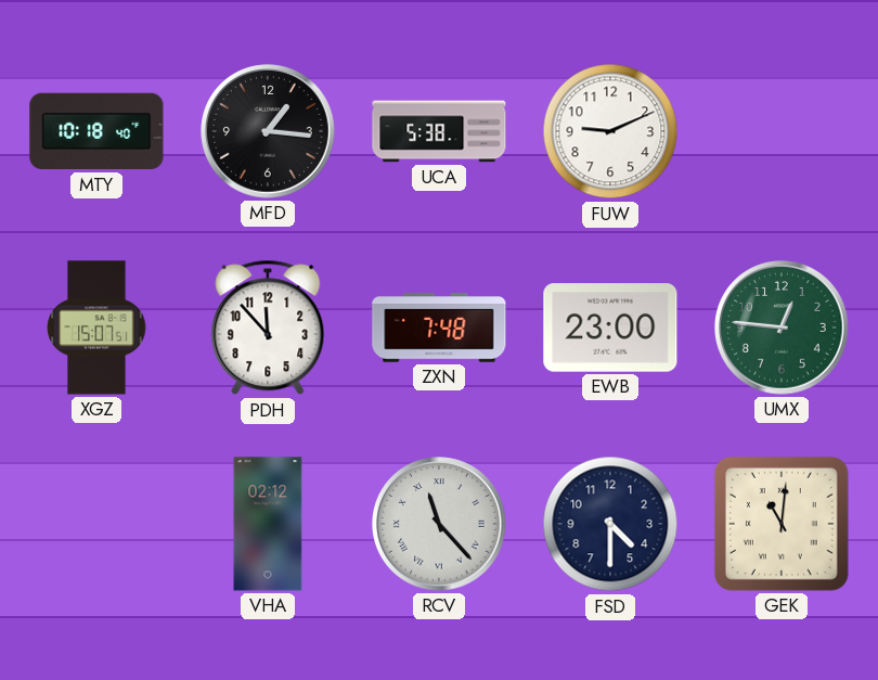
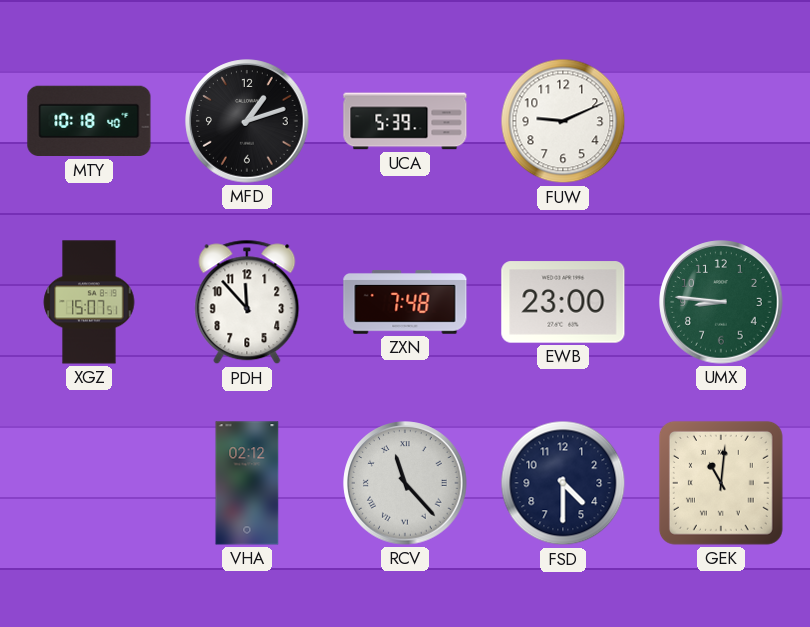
MFD: 1:16 -> 1:12 (247, 121)
UCA: 5:38 -> 5:39 (405, 121)
UMX: 12:46 -> 8:46 (721, 302)
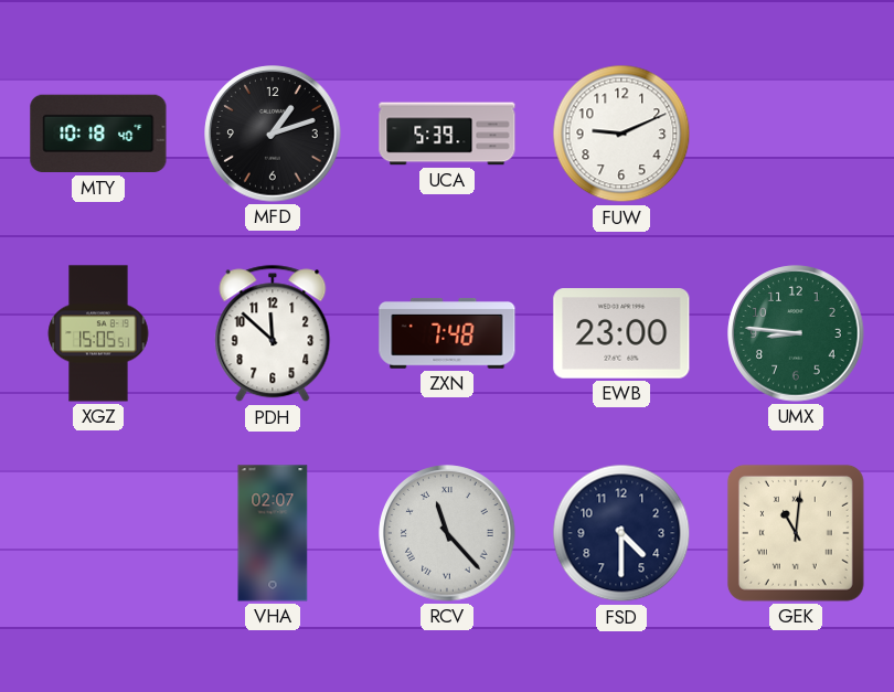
XGZ: 15:07 -> 15:05 (98, 333)
PDH: 11:53 -> 11:52 (273, 333)
VHA: 02:12 -> 02:07 (273, 533)
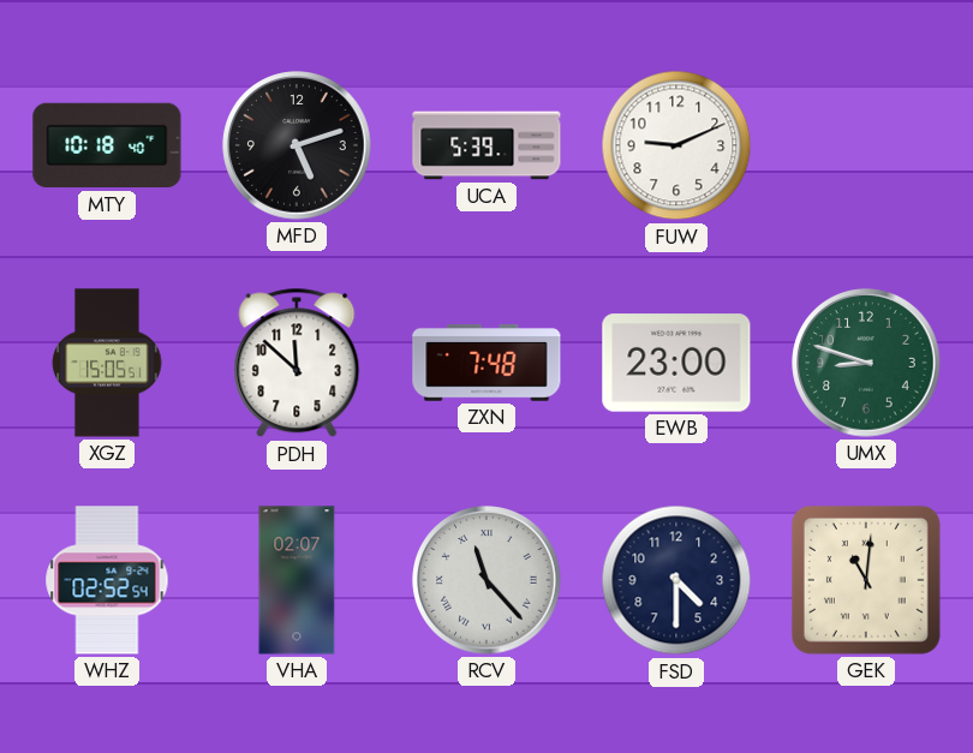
MFD: 1:12 -> 5:12 (297, 145)
UMX: 8:46 -> 8:48 (866, 363)
WHZ: none -> 02:52 (107, 580)
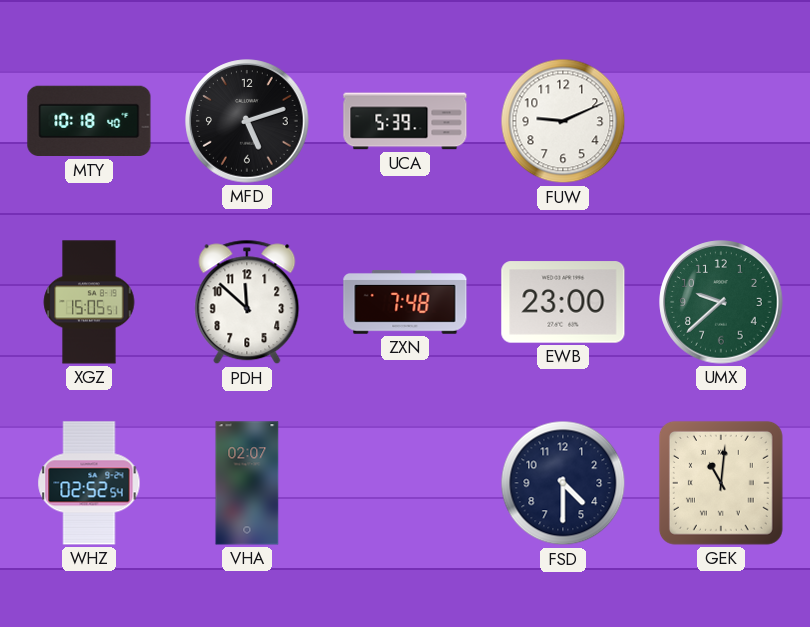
UMX: 8:48 -> 9:38 (721, 302)
RCV: 11:23 -> none (486, 580)
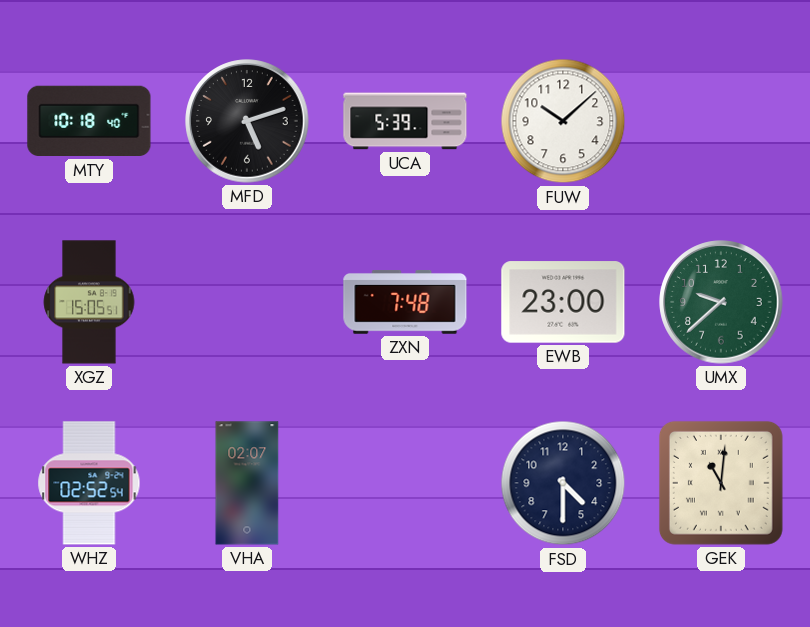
FUW: 9:11 -> 10:08 (563, 121)
PDH: 11:52 -> none (247, 302)
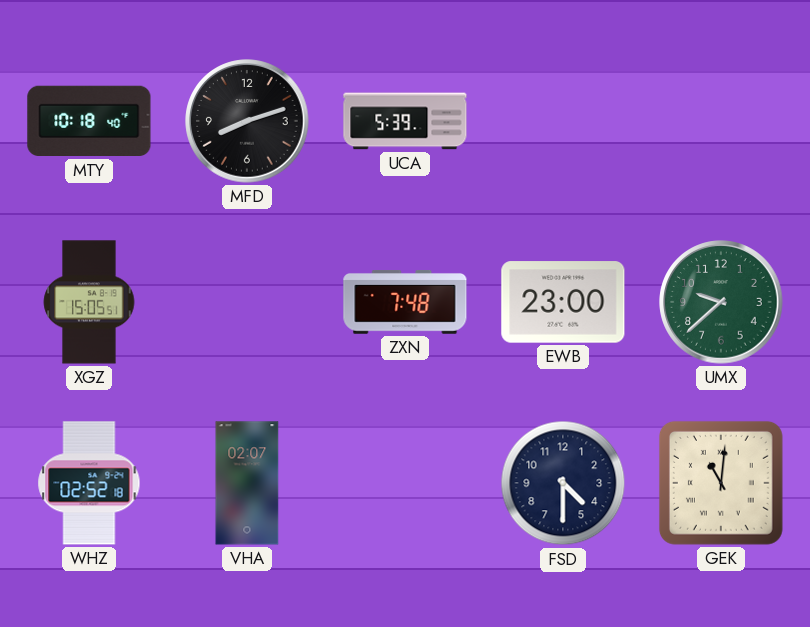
MFD: 5:12 -> 8:12 (247, 121)
FUW: 10:08 -> none (563, 121)
WHZ: 02:52:54 -> 02:52:18 (89, 483)
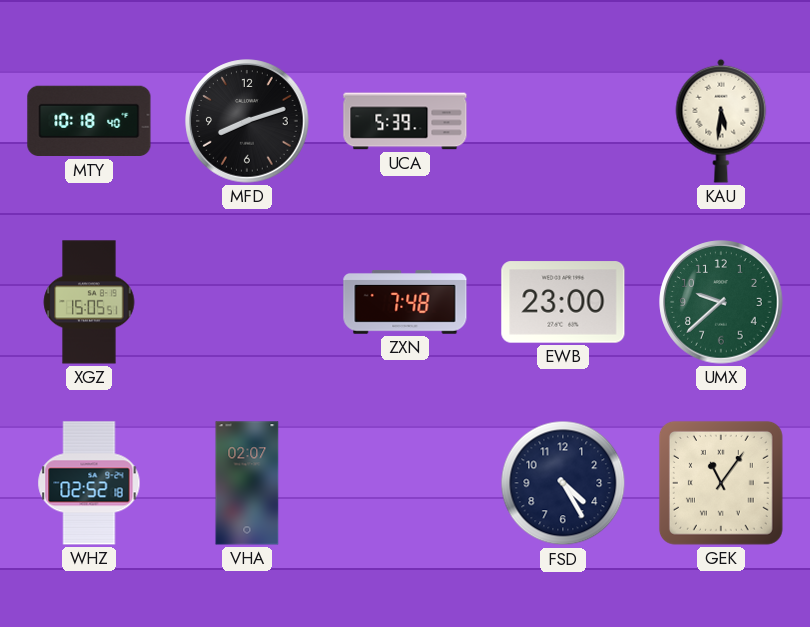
KAU: none -> 5:31 (721, 121)
FSD: 4:30 -> 4:25 (563, 483)
GEK: 11:01 -> 11:06 (721, 483)
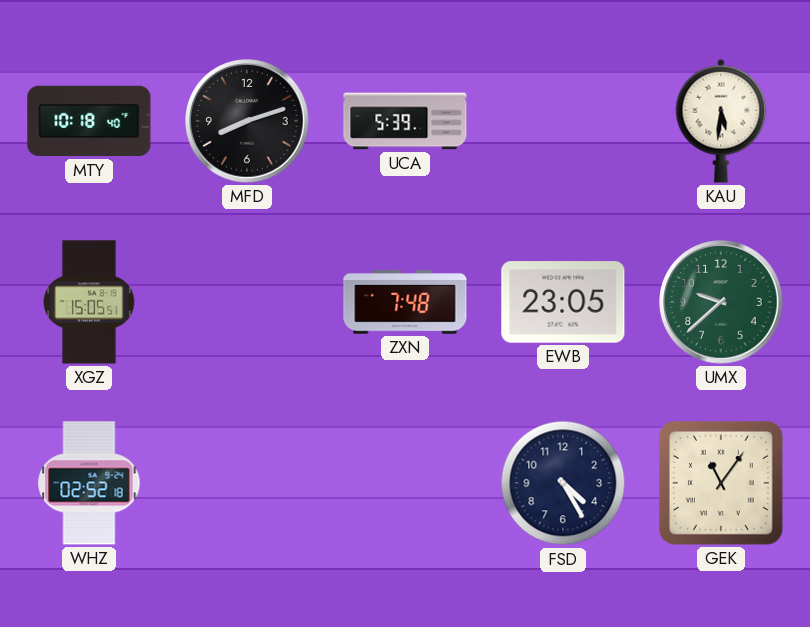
EWB: 23:00 -> 23:05 (563, 302)
VHA: 02:07 -> none (247, 483)
